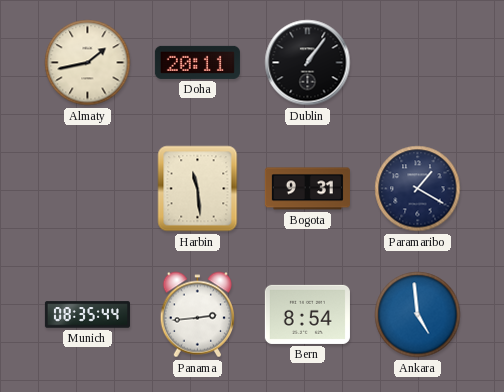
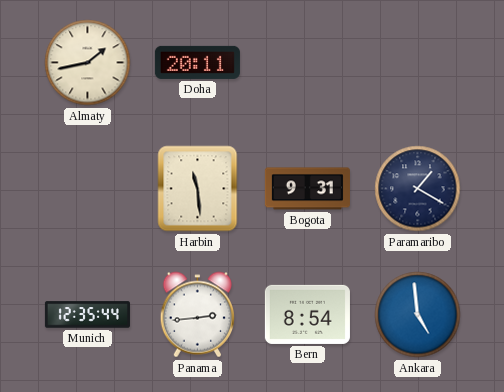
Dublin: 1:06 -> none (308, 63)
Munich: 08:35 -> 12:35 (87, 315)
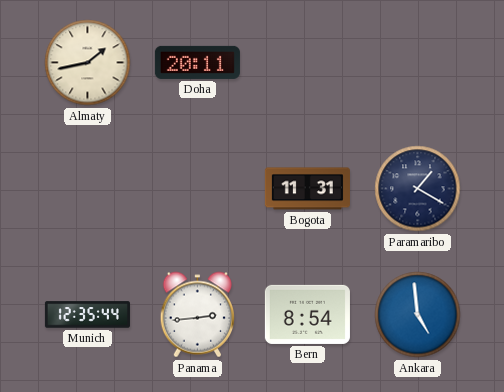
Harbin: 11:29 -> none (198, 189)
Bogota: 9:31 -> 11:31 (307, 189)
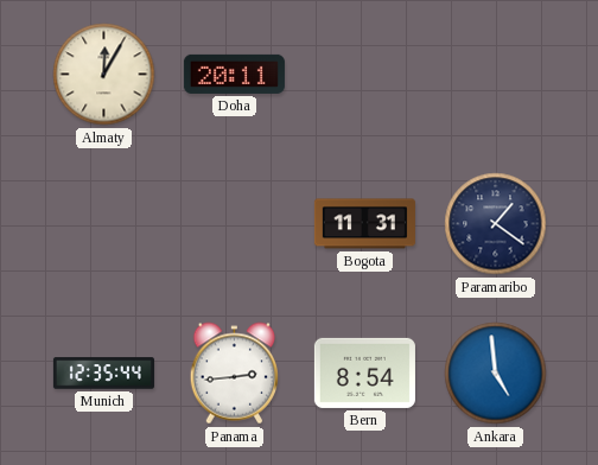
Almaty: 1:43 -> 12:05 (104, 75)
Paramaribo: 1:20 -> 1:21 (496, 224)
